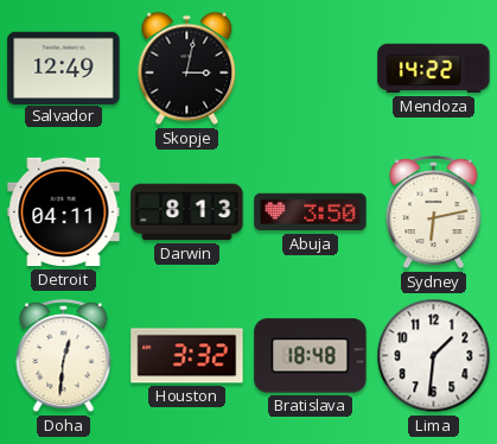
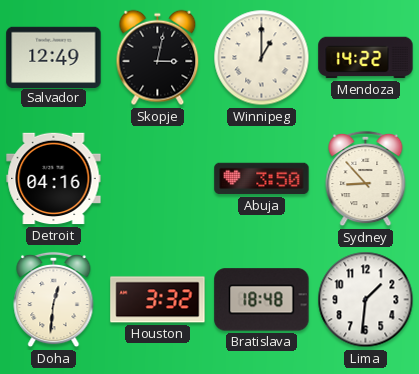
Winnipeg: none -> 1:00 (262, 58)
Detroit: 04:11 -> 04:16 (54, 179)
Darwin: 8:13 -> none (187, 213)
Sydney: 6:13 -> 8:53 (366, 179)
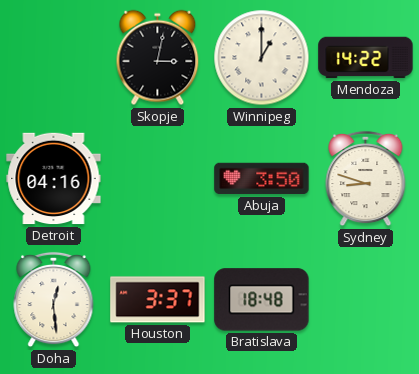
Salvador: 12:49 -> none (54, 57)
Sydney: 8:53 -> 8:48 (366, 179)
Doha: 12:31 -> 12:29 (54, 300)
Houston: 3:32 -> 3:37 (158, 300)
Lima: 1:31 -> none (366, 300)
